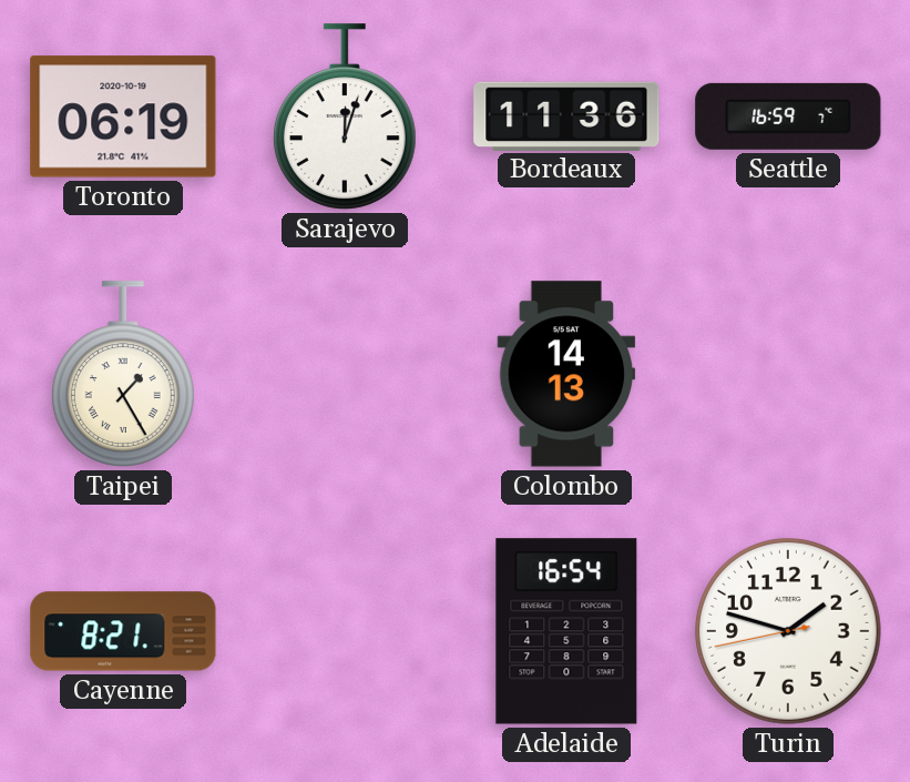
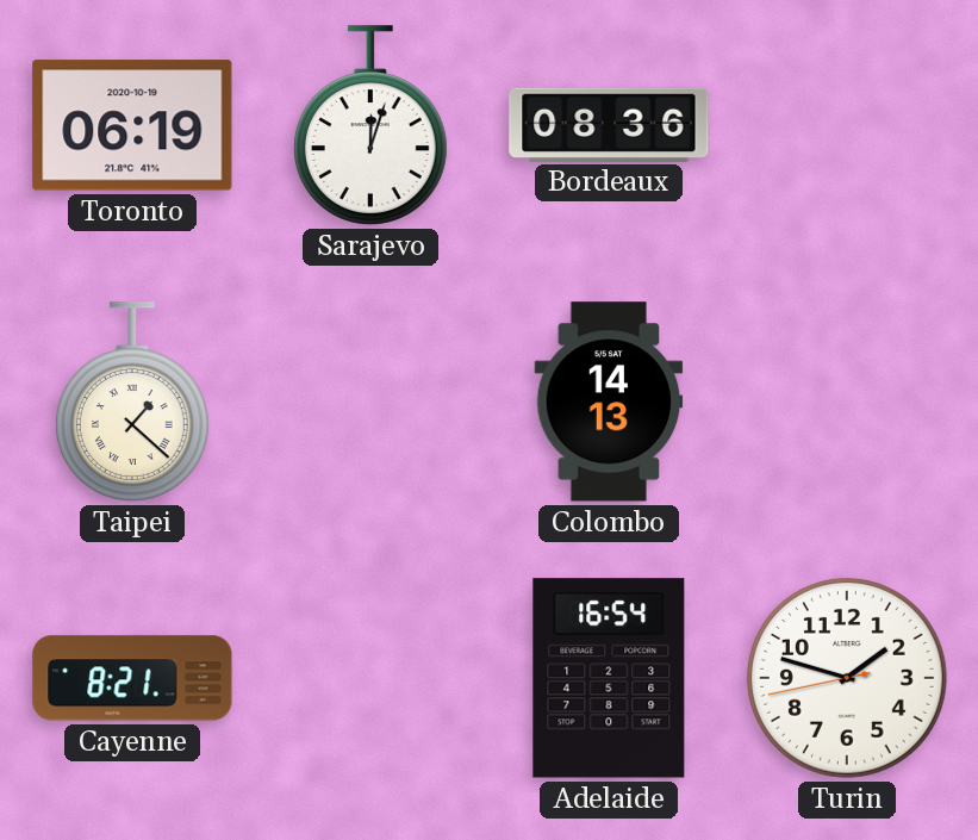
Bordeaux: 11:36 -> 08:36 (609, 124)
Seattle: 16:59 -> none (788, 116)
Taipei: 1:25 -> 1:22 (132, 402)
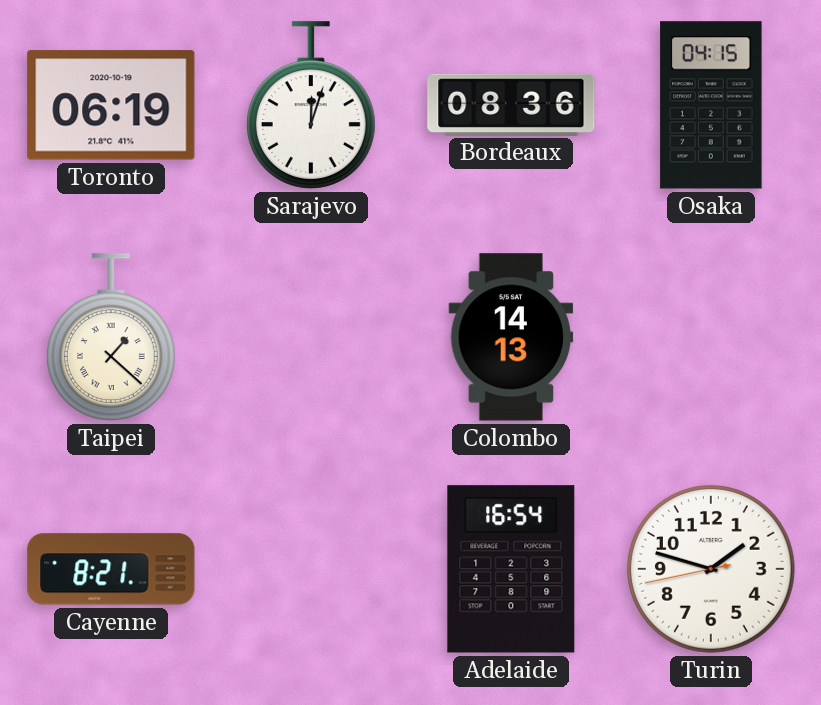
Osaka: none -> 04:15 (711, 105)
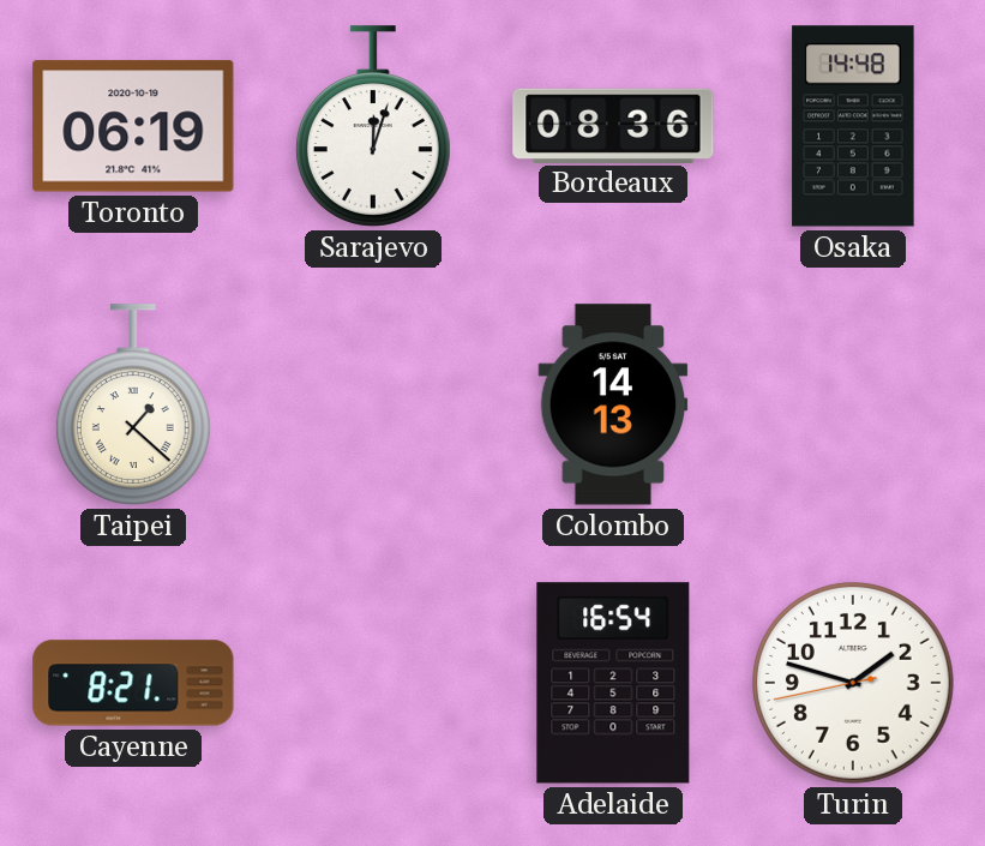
Osaka: 04:15 -> 14:48 (853, 126)
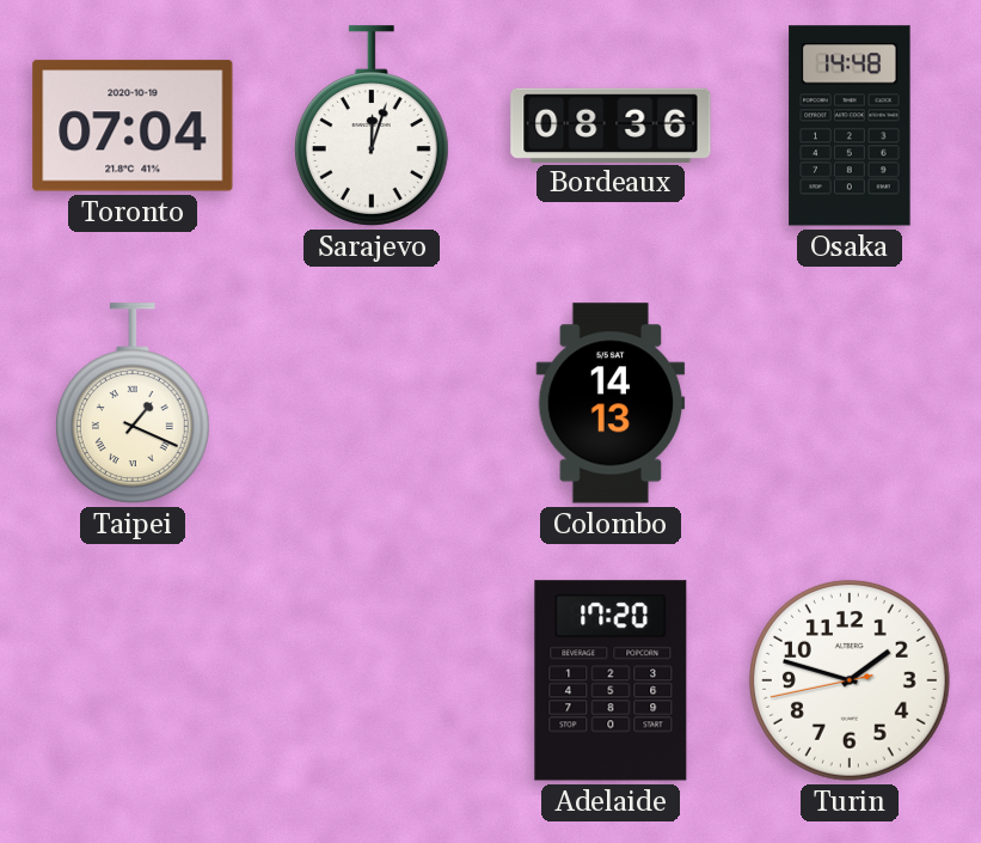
Toronto: 06:19 -> 07:04 (133, 126)
Taipei: 1:22 -> 1:19 (133, 403)
Cayenne: 8:21 -> none (133, 683)
Adelaide: 16:54 -> 17:20 (611, 680)
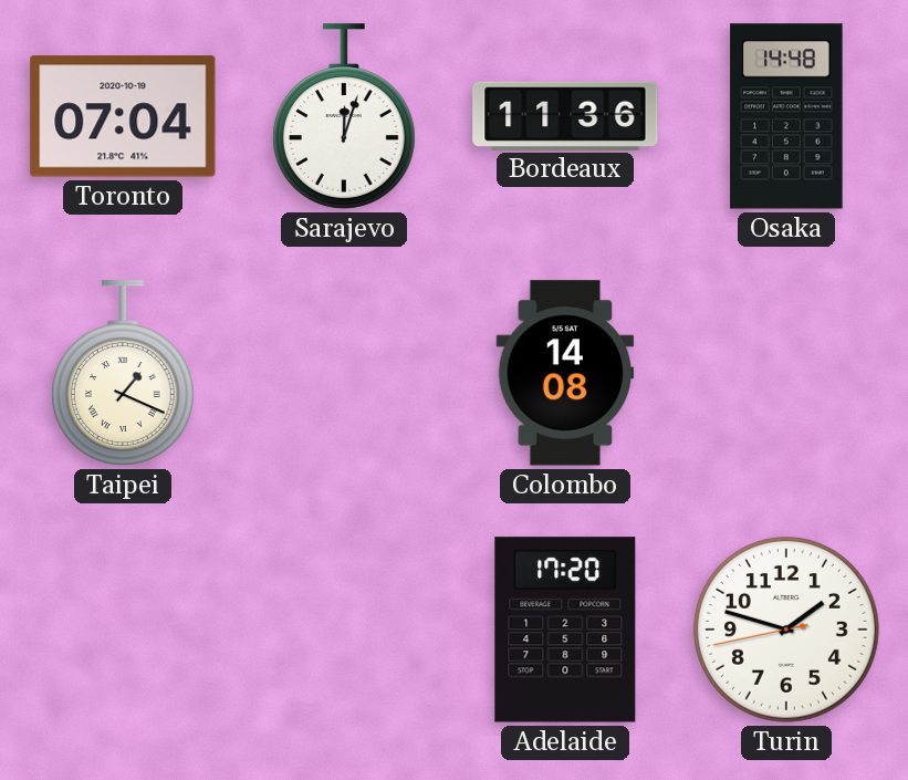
Bordeaux: 08:36 -> 11:36 (565, 115)
Colombo: 14:13 -> 14:08 (565, 373)
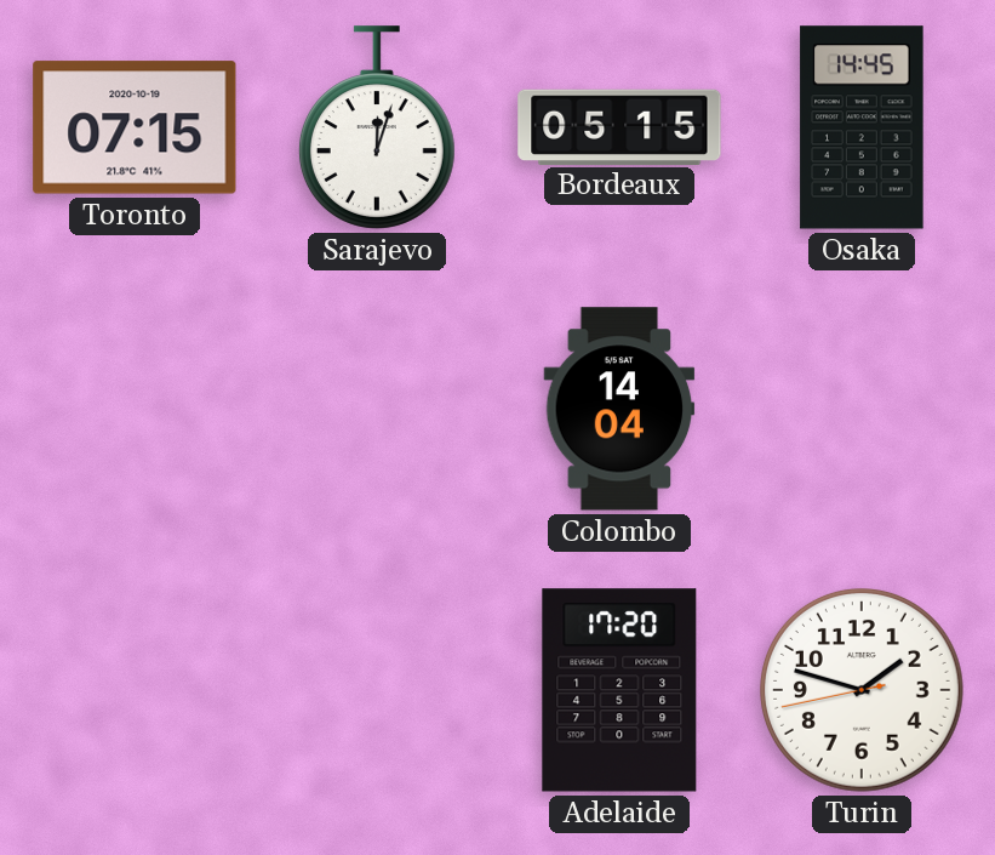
Toronto: 07:04 -> 07:15 (135, 127)
Bordeaux: 11:36 -> 05:15 (619, 126)
Osaka: 14:48 -> 14:45 (862, 127)
Taipei: 1:19 -> none (123, 373)
Colombo: 14:08 -> 14:04 (619, 409)
